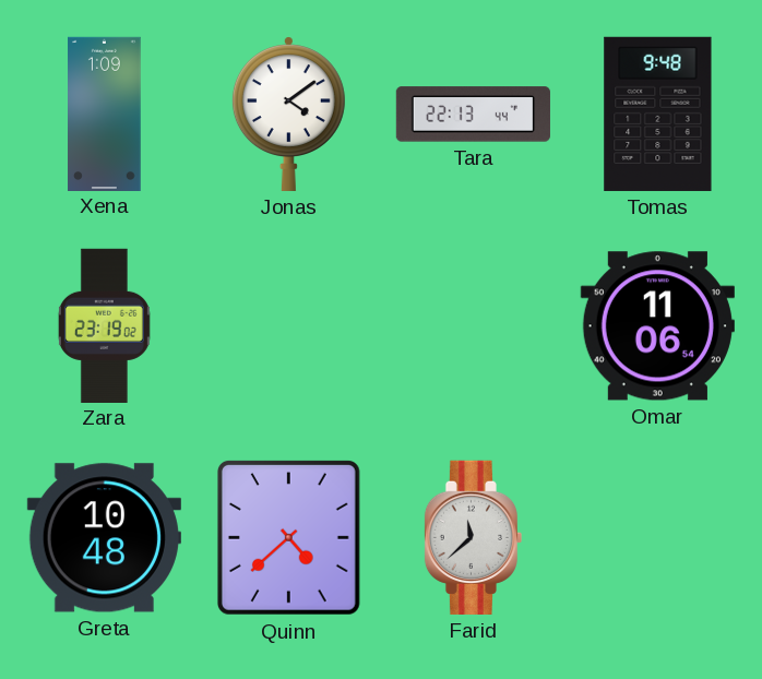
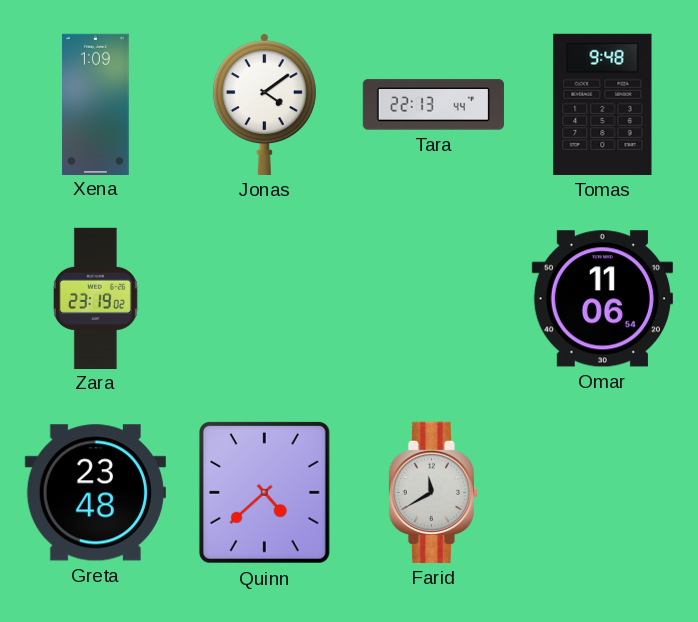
Greta: 10:48 -> 23:48 (95, 493)
Farid: 11:38 -> 11:40 (433, 492)
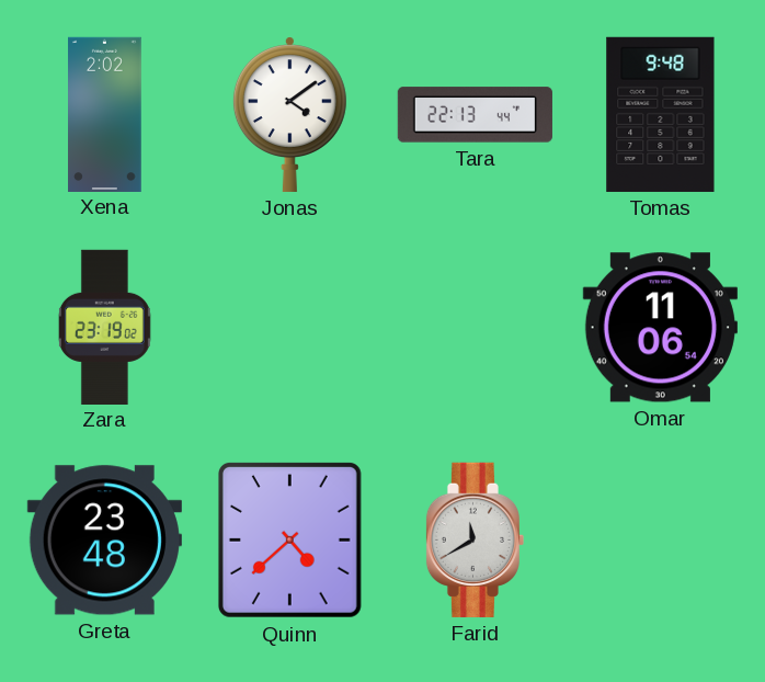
Xena: 1:09 -> 2:02 (105, 114)
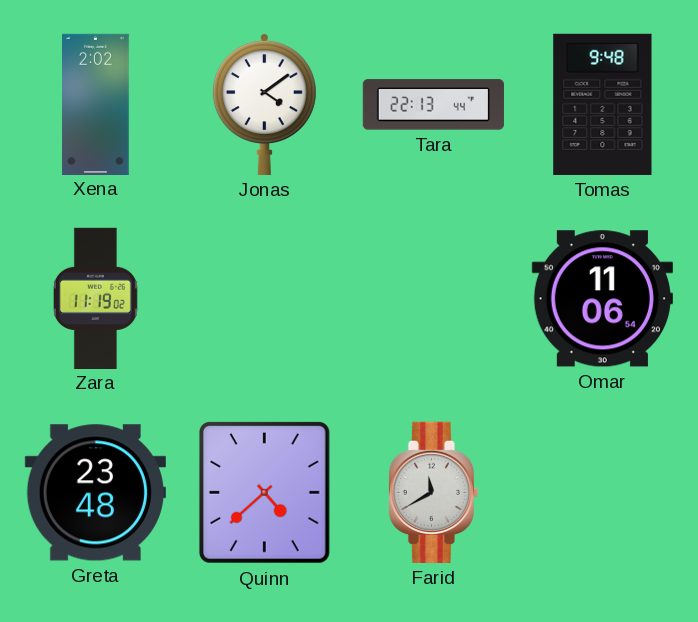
Zara: 23:19 -> 11:19 (95, 298)
